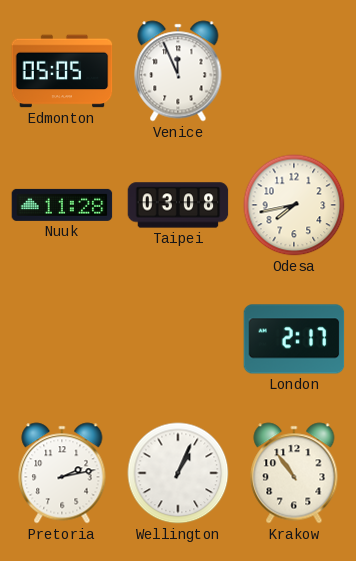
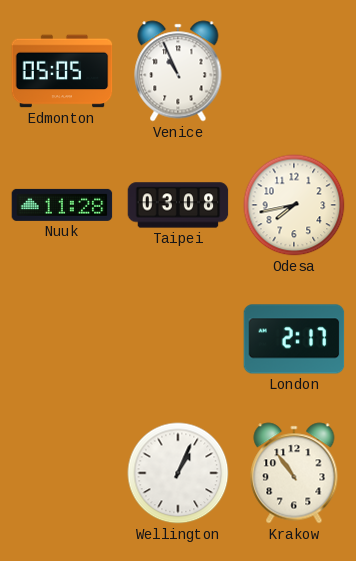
Venice: 11:56 -> 10:56 (178, 71)
Pretoria: 2:13 -> none (62, 473)
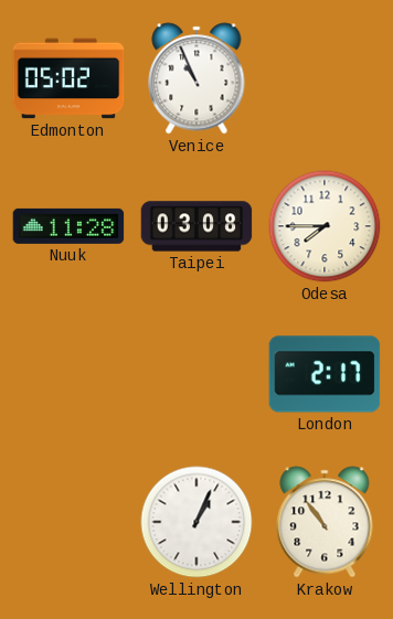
Edmonton: 05:05 -> 05:02 (68, 78)
Odesa: 7:43 -> 7:45 (325, 226)
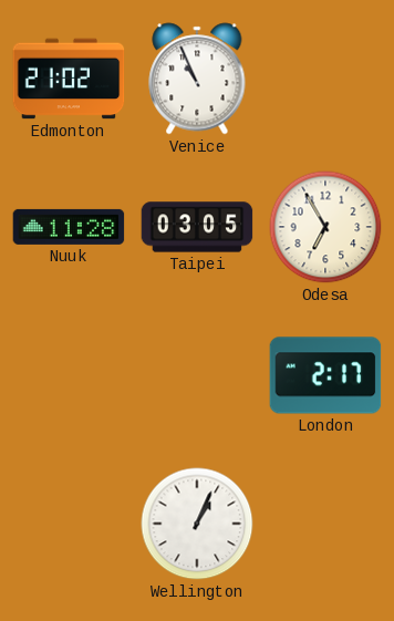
Edmonton: 05:02 -> 21:02 (69, 79)
Taipei: 03:08 -> 03:05 (197, 227)
Odesa: 7:45 -> 6:55 (325, 227)
Krakow: 10:54 -> none (325, 522)
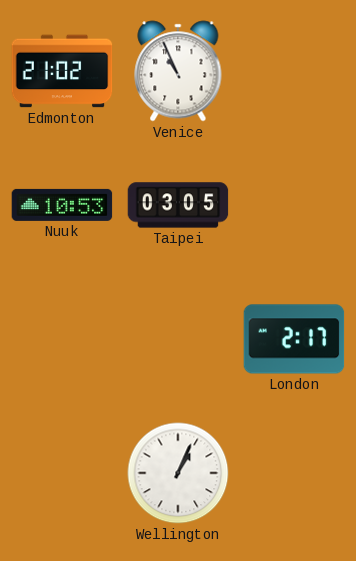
Nuuk: 11:28 -> 10:53 (62, 205)
Odesa: 6:55 -> none (325, 227)
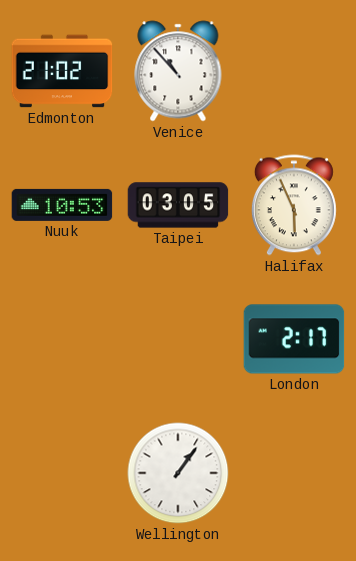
Venice: 10:56 -> 10:53 (178, 71)
Halifax: none -> 5:56 (294, 205)
Wellington: 1:04 -> 1:06 (178, 473)
